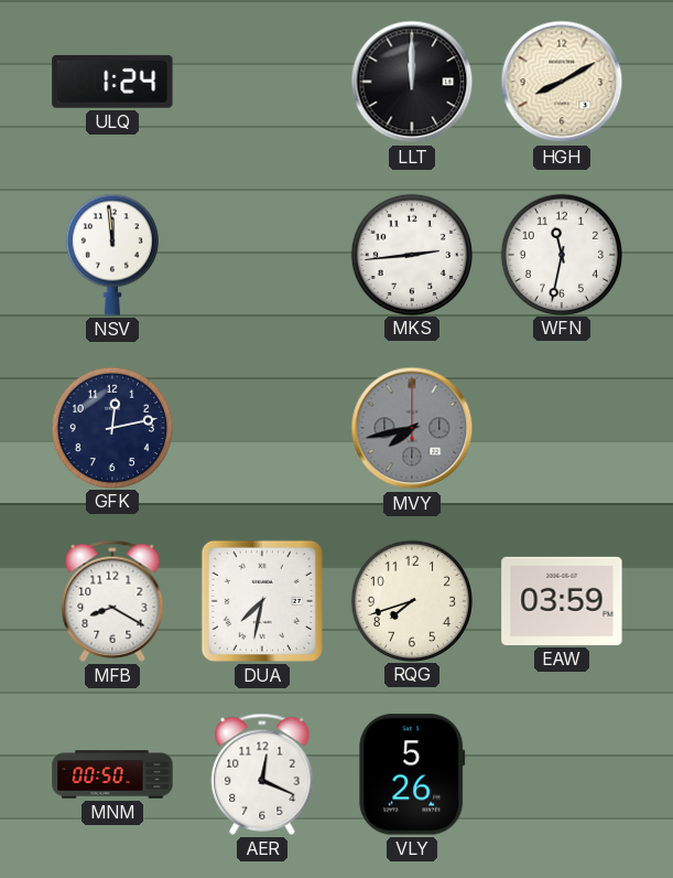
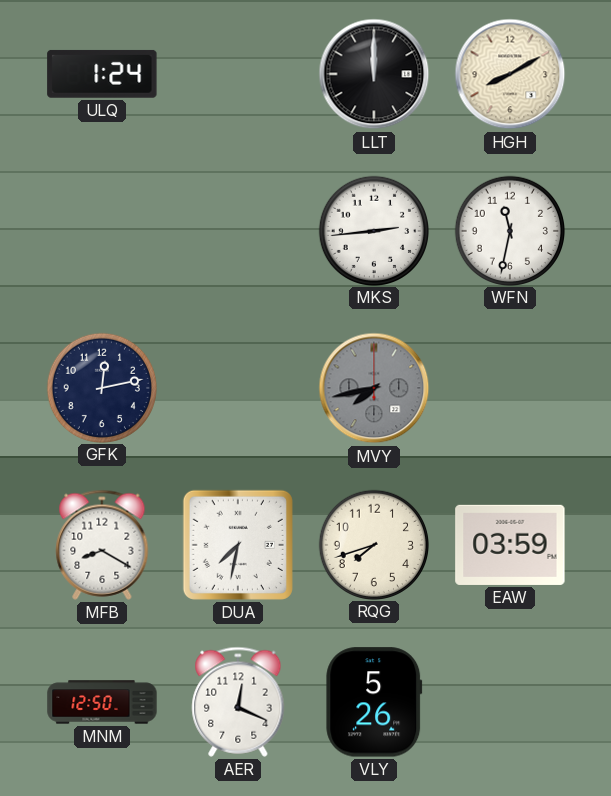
NSV: 11:59 -> none (112, 255)
MNM: 00:50 -> 12:50 (102, 702)
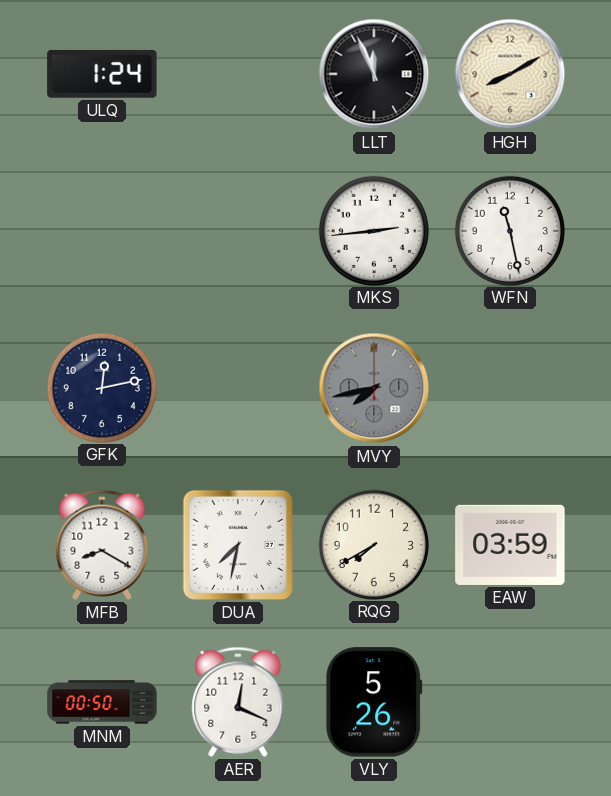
LLT: 12:00 -> 11:56 (374, 74)
WFN: 11:32 -> 11:28 (509, 230)
RQG: 7:42 -> 7:40 (373, 544)
MNM: 12:50 -> 00:50 (102, 702)
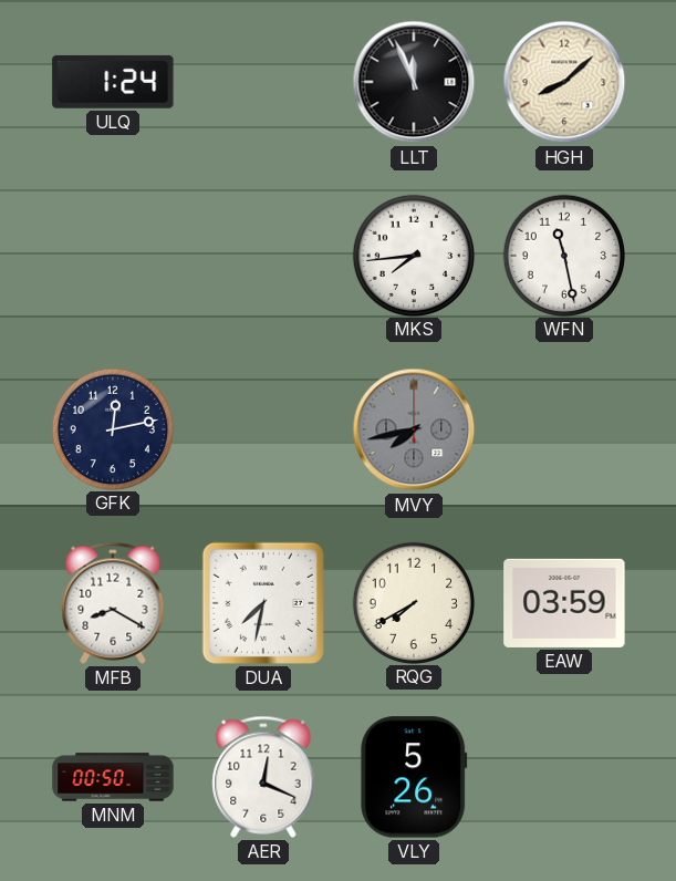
HGH: 8:10 -> 8:08 (564, 82)
MKS: 2:44 -> 7:44 (413, 255)
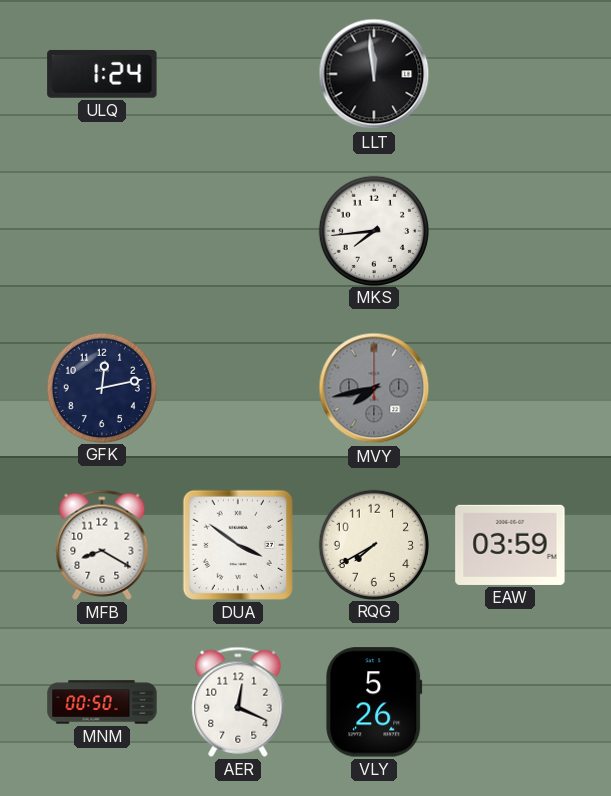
LLT: 11:56 -> 11:59 (374, 74)
HGH: 8:08 -> none (564, 82)
WFN: 11:28 -> none (563, 255)
DUA: 7:32 -> 3:51 (238, 545)
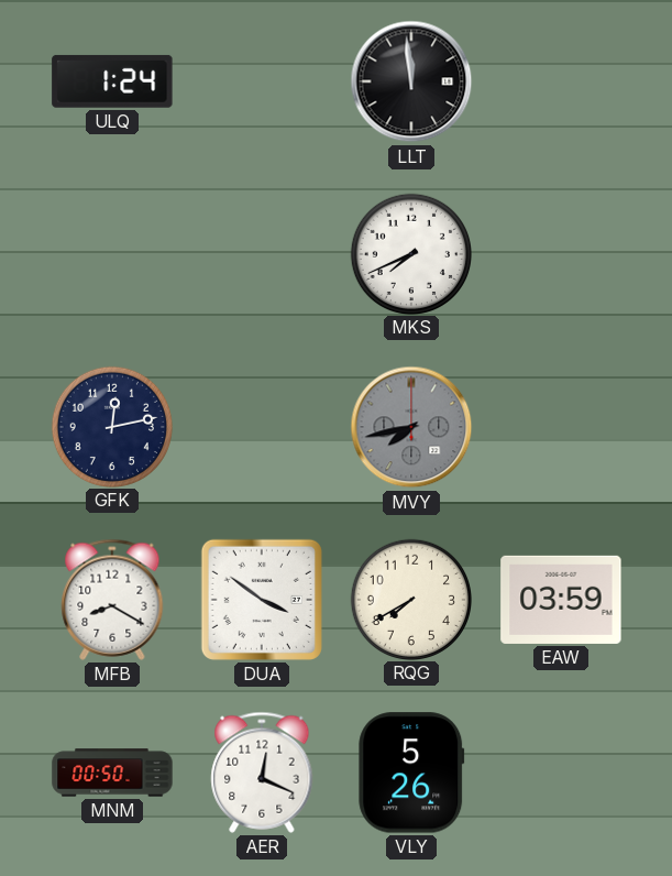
MKS: 7:44 -> 7:41 (410, 253)
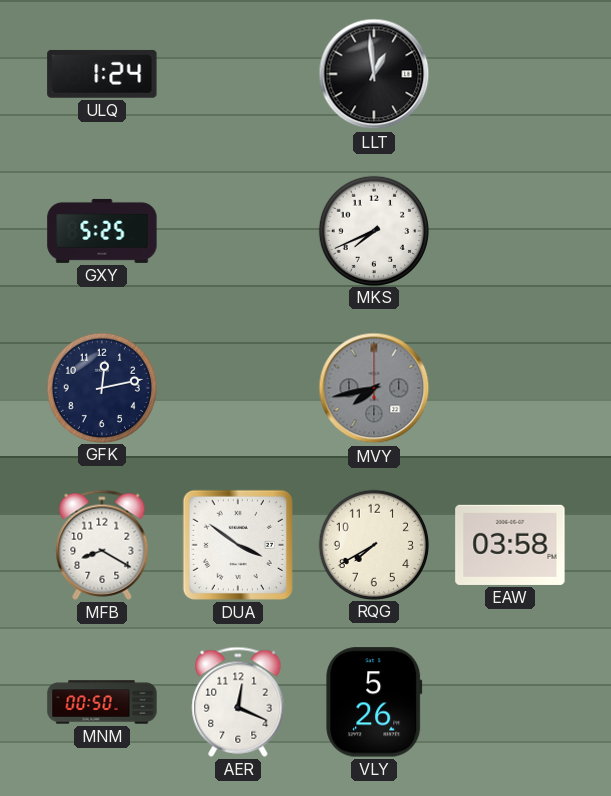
LLT: 11:59 -> 12:59 (374, 74)
GXY: none -> 5:25 (102, 231)
EAW: 03:59 -> 03:58 (510, 545)
